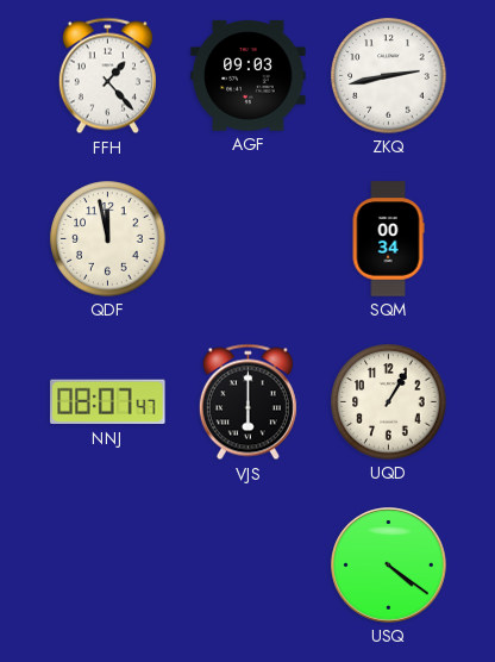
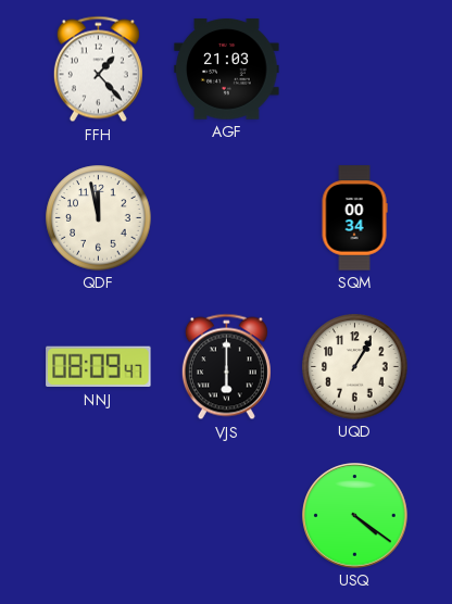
AGF: 09:03 -> 21:03 (227, 70)
ZKQ: 2:43 -> none (389, 76)
NNJ: 08:07 -> 08:09 (99, 367)
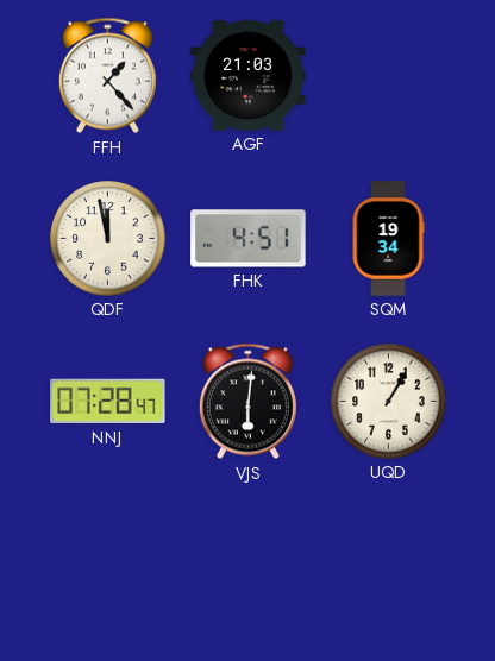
FHK: none -> 4:51 (249, 239)
SQM: 00:34 -> 19:34 (388, 239)
NNJ: 08:09 -> 07:28 (108, 402)
VJS: 6:00 -> 6:01 (248, 402)
USQ: 4:21 -> none (355, 516)
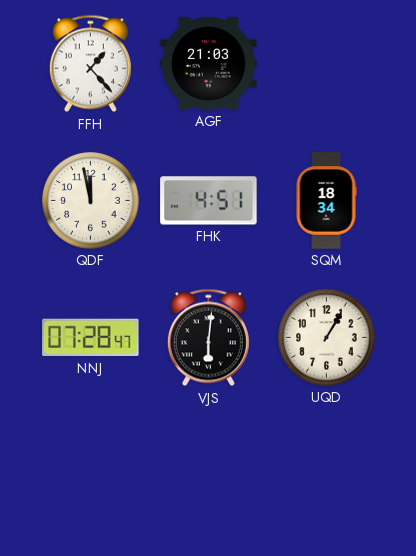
SQM: 19:34 -> 18:34 (326, 201)
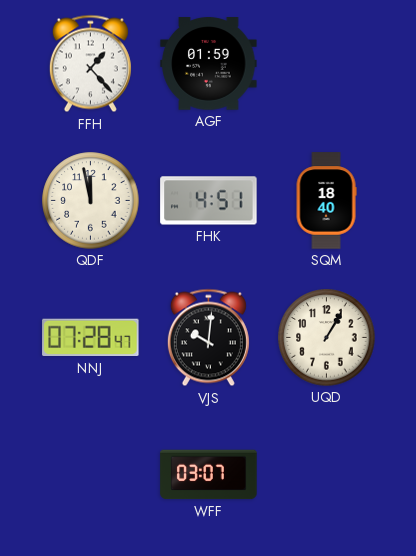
AGF: 21:03 -> 01:59 (209, 64)
SQM: 18:34 -> 18:40 (326, 201)
VJS: 6:01 -> 10:01 (208, 338)
WFF: none -> 03:07 (209, 475)
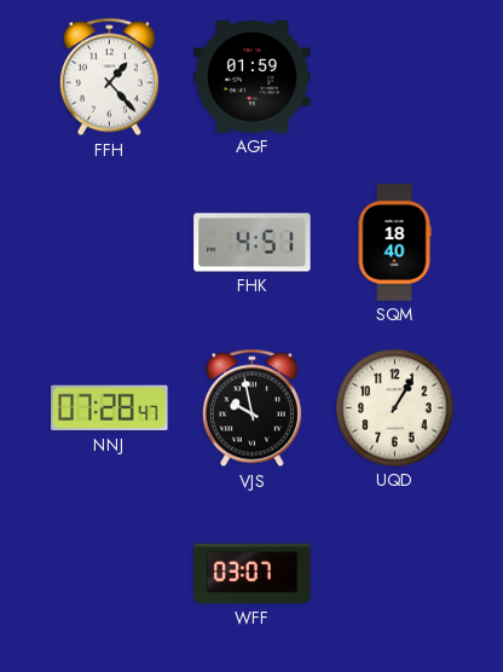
QDF: 11:58 -> none (91, 201)
VJS: 10:01 -> 9:58 (251, 409)
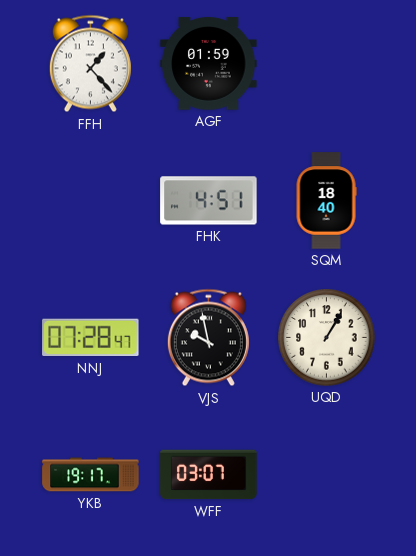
YKB: none -> 19:17 (91, 475)
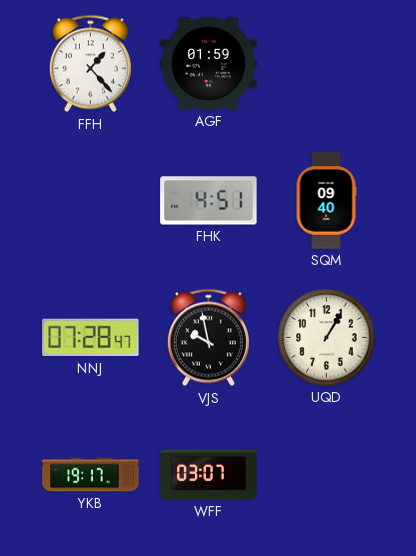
SQM: 18:40 -> 09:40 (326, 201)
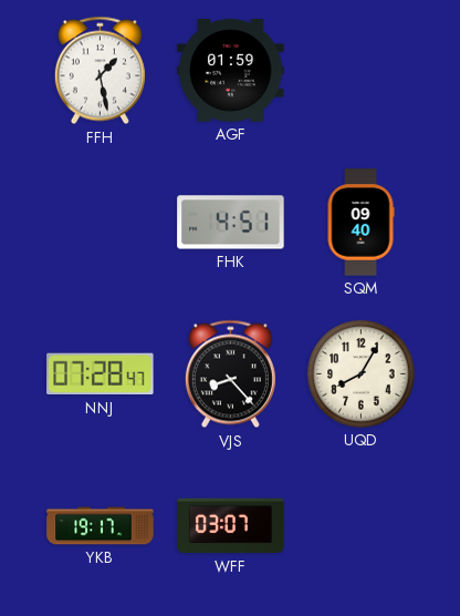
FFH: 1:23 -> 1:28 (100, 71)
VJS: 9:58 -> 8:23 (230, 374)
UQD: 1:05 -> 8:05 (362, 374)
